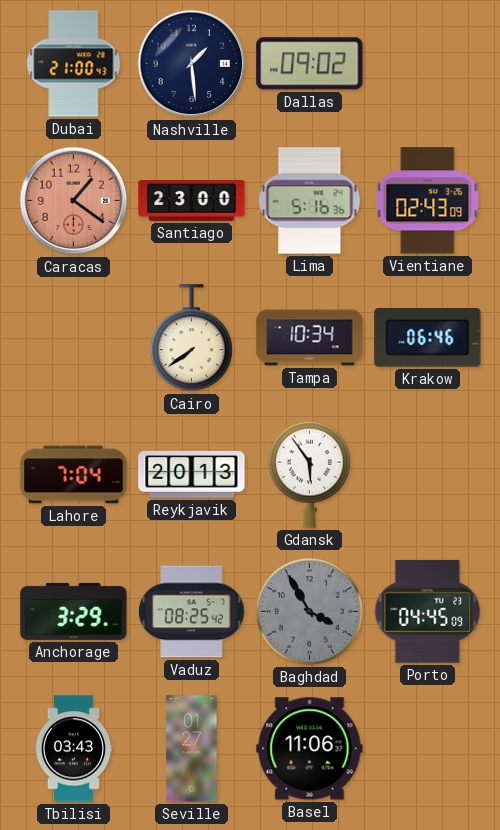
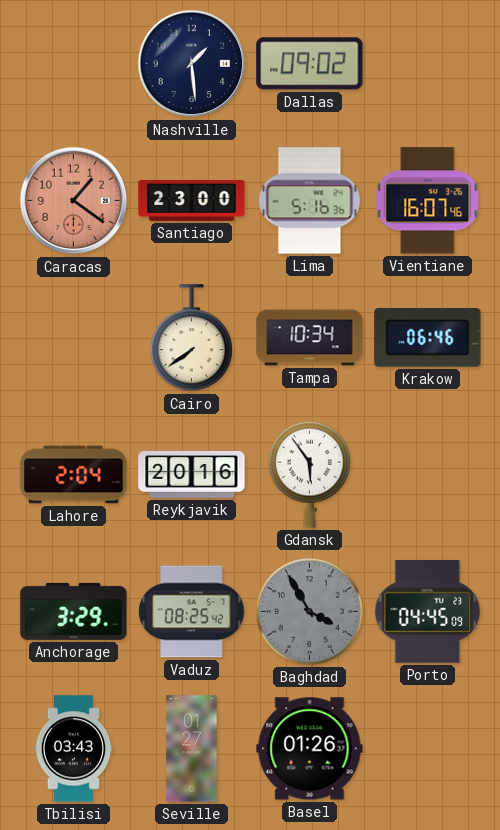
Dubai: 21:00 -> none (74, 64)
Vientiane: 02:43 -> 16:07 (428, 201)
Lahore: 7:04 -> 2:04 (74, 475)
Reykjavik: 20:13 -> 20:16 (192, 475)
Basel: 11:06 -> 01:26 (310, 749)
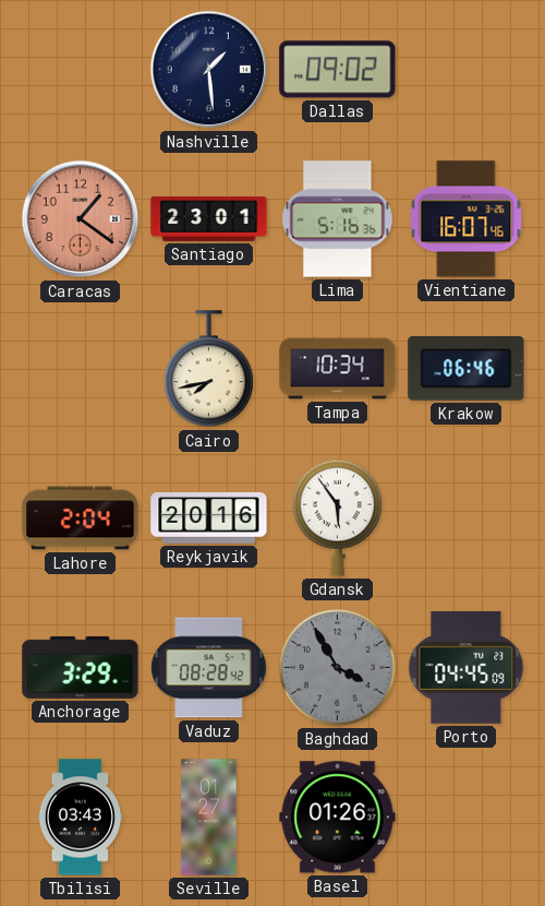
Santiago: 23:00 -> 23:01 (209, 218)
Cairo: 7:39 -> 7:43 (208, 369)
Vaduz: 08:25 -> 08:28 (209, 668)
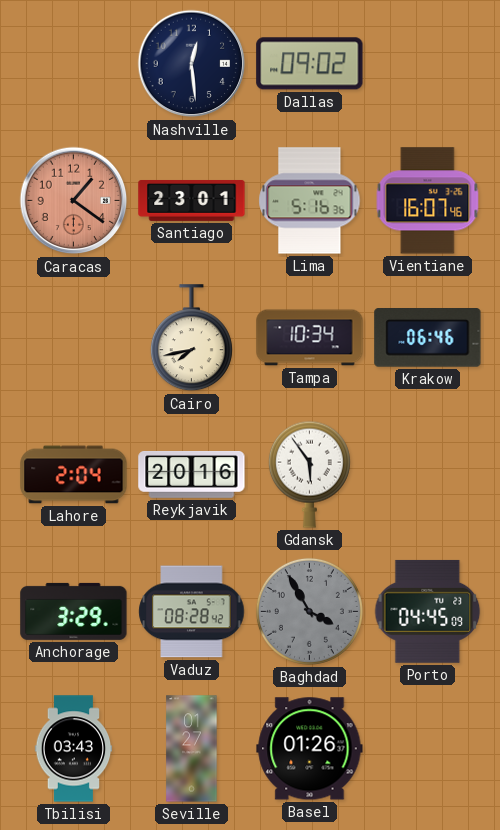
Nashville: 1:29 -> 12:29 (192, 64)
